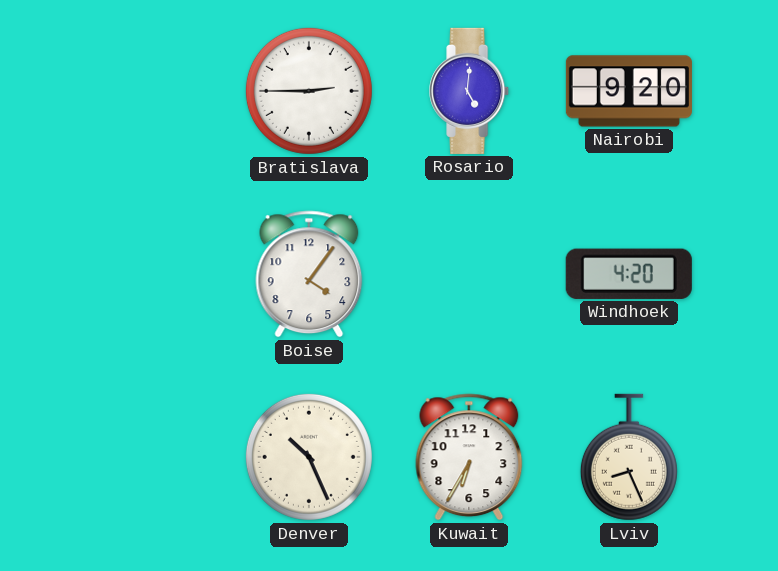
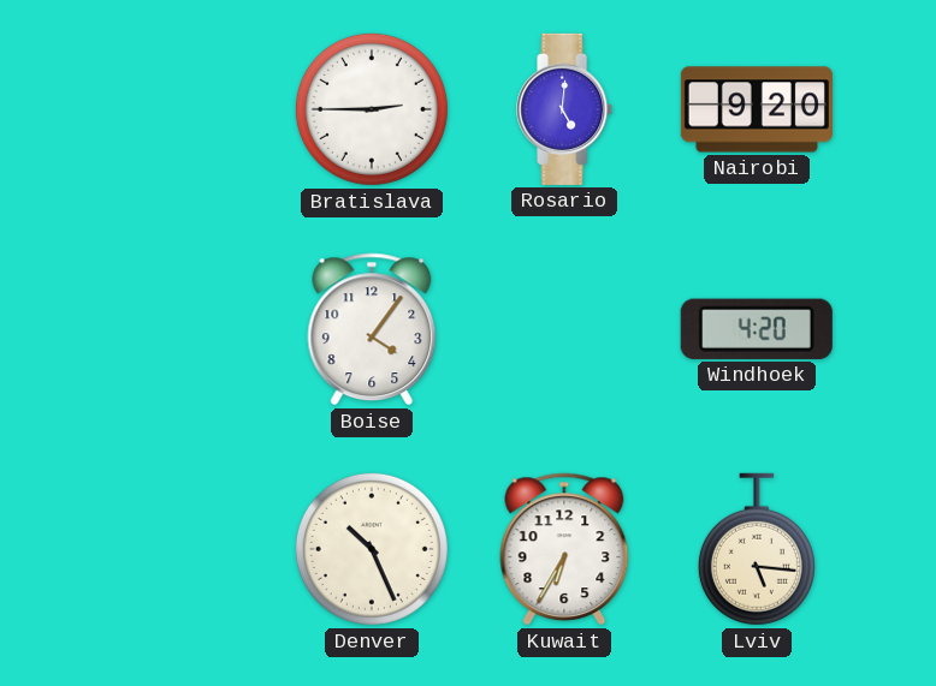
Lviv: 8:26 -> 5:16 (757, 549)
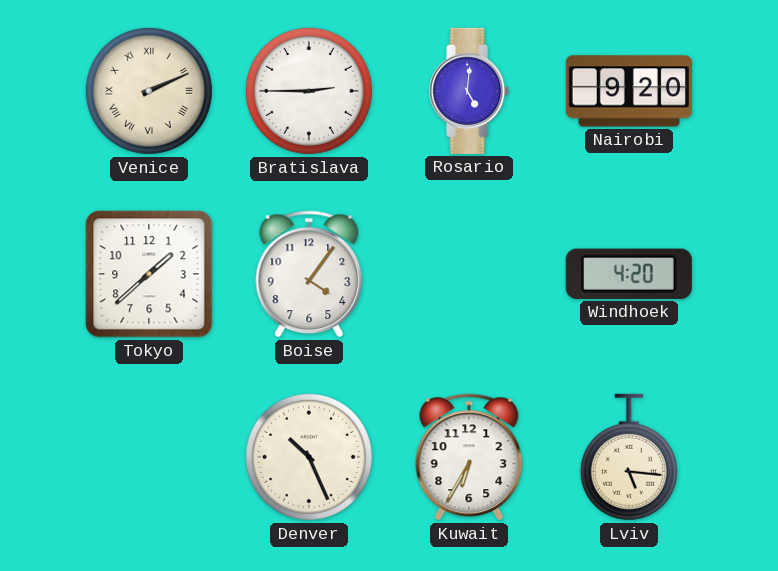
Venice: none -> 2:11 (149, 91)
Tokyo: none -> 1:38 (149, 274)
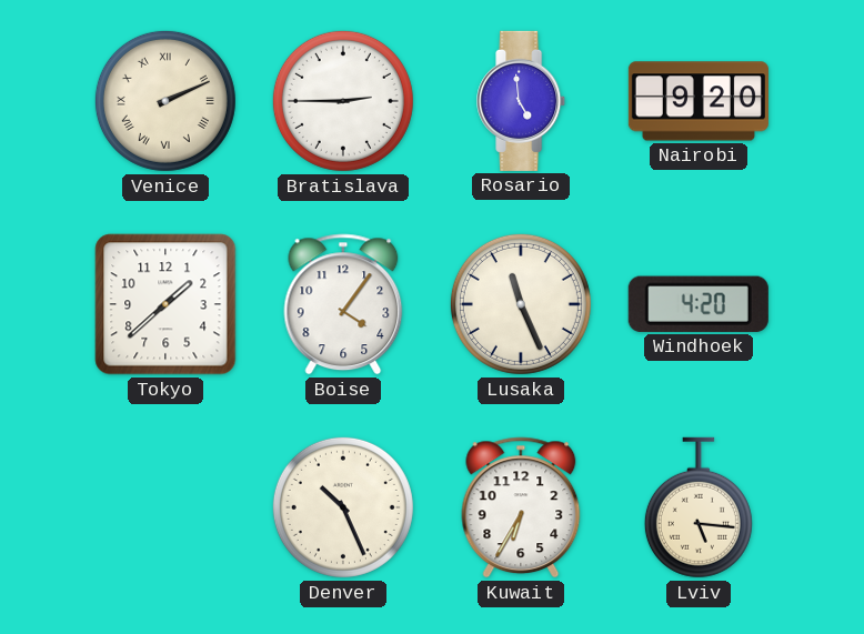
Rosario: 5:01 -> 4:59 (522, 101)
Lusaka: none -> 11:26 (521, 304)
